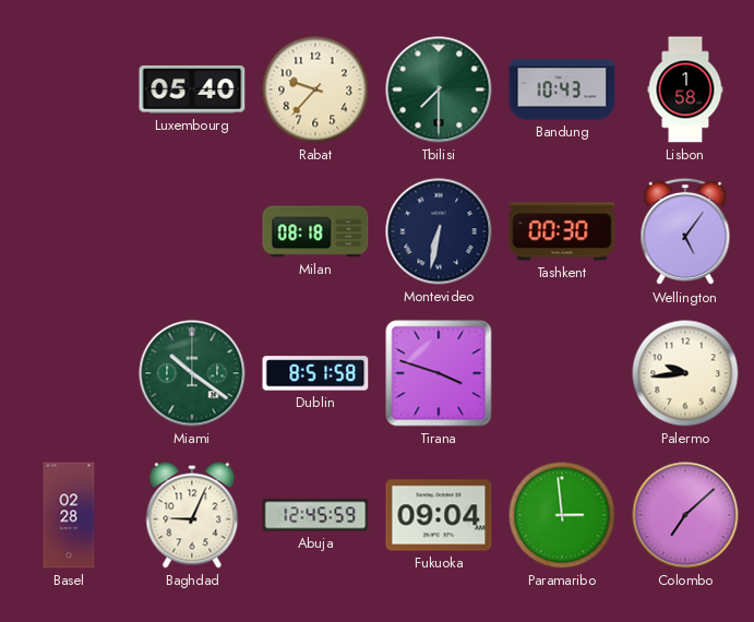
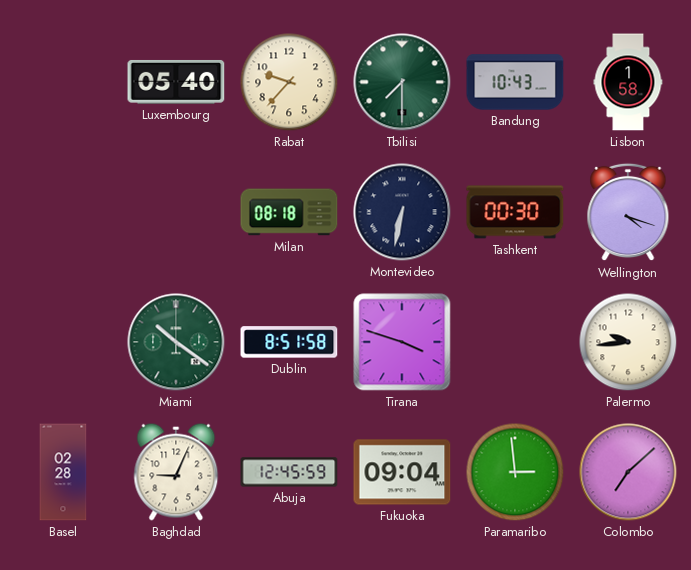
Wellington: 5:06 -> 4:18 (628, 212)
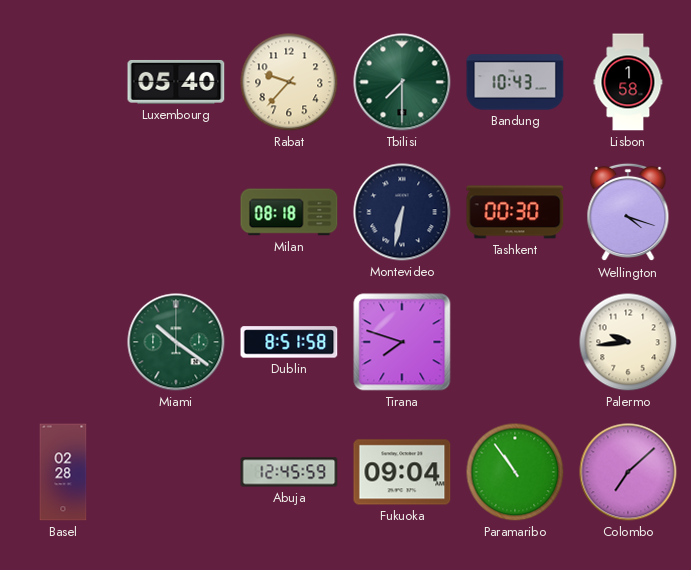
Tirana: 3:48 -> 7:48 (402, 342)
Baghdad: 9:04 -> none (176, 472)
Paramaribo: 2:59 -> 10:54 (515, 472)
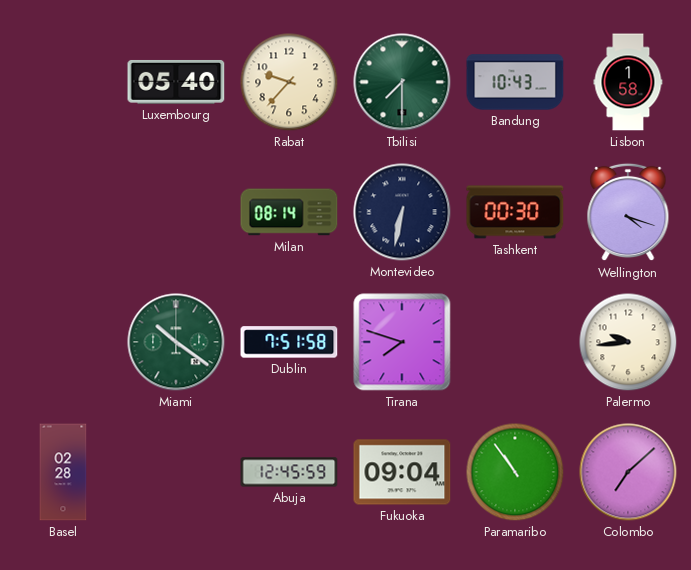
Milan: 08:18 -> 08:14 (289, 212)
Dublin: 8:51 -> 7:51 (289, 342)
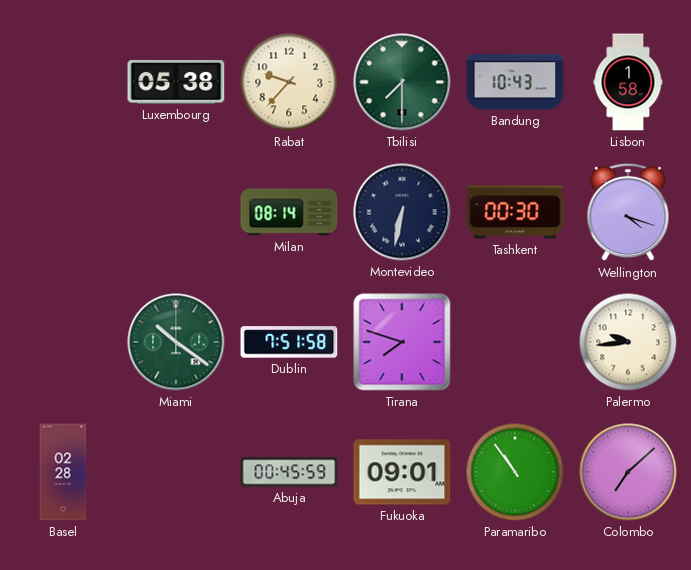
Luxembourg: 05:40 -> 05:38 (176, 82)
Abuja: 12:45 -> 00:45 (289, 472)
Fukuoka: 09:04 -> 09:01 (402, 472)
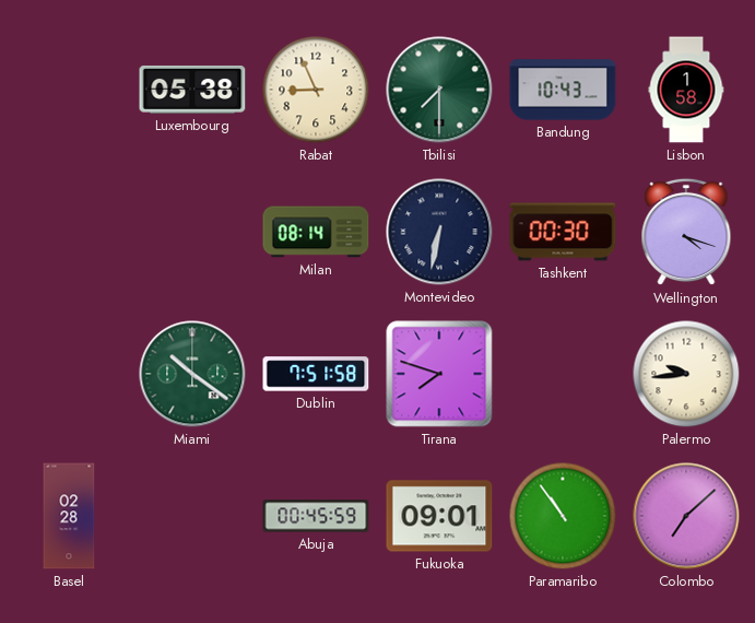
Rabat: 9:37 -> 8:56 (316, 90)
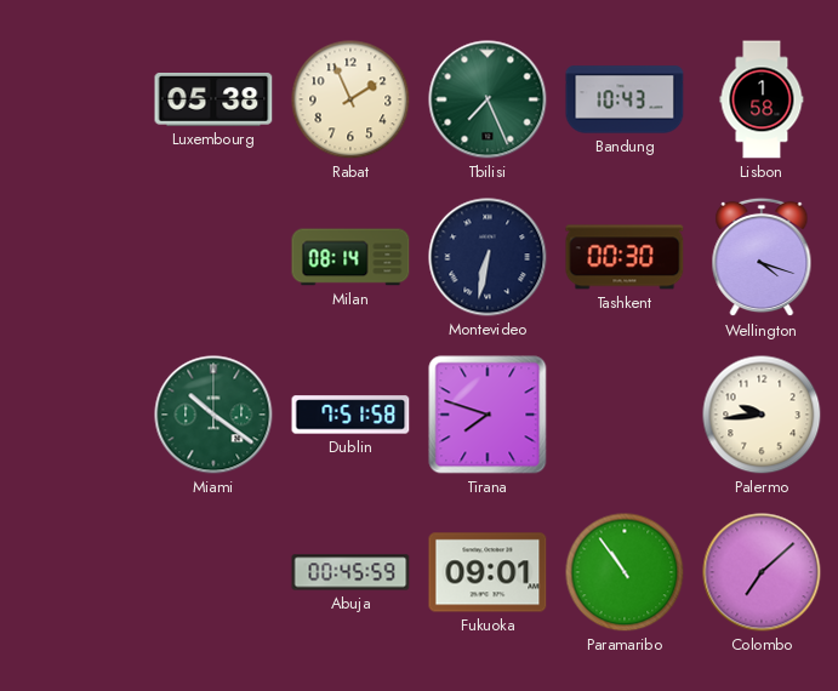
Rabat: 8:56 -> 1:56 (350, 99)
Tbilisi: 7:30 -> 7:26 (488, 99)
Basel: 02:28 -> none (69, 516)
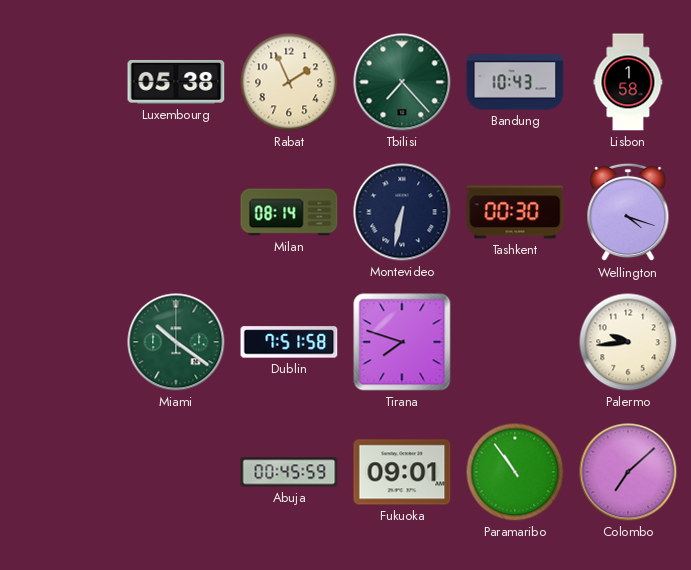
Tbilisi: 7:26 -> 7:23 (402, 82)
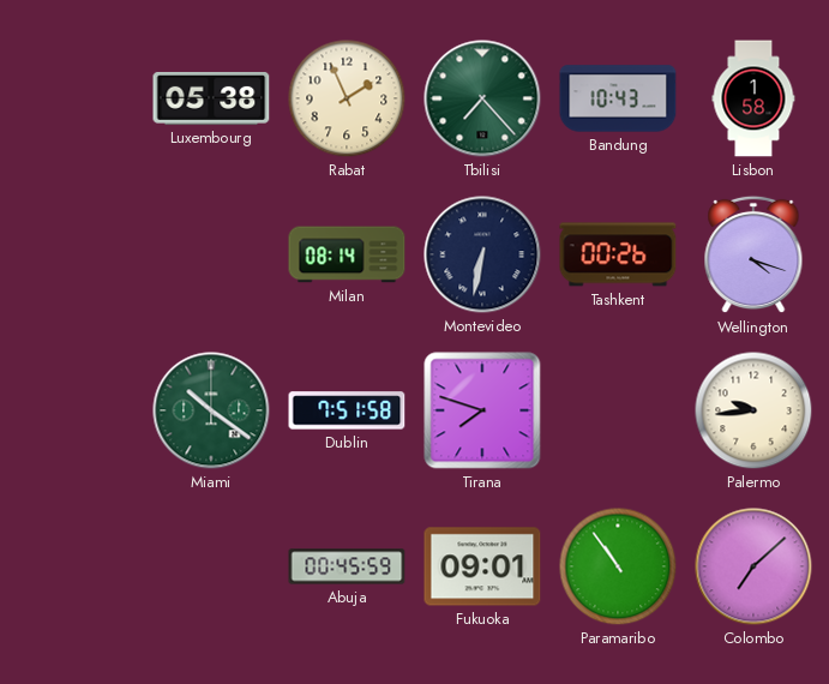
Tashkent: 00:30 -> 00:26 (618, 254)
